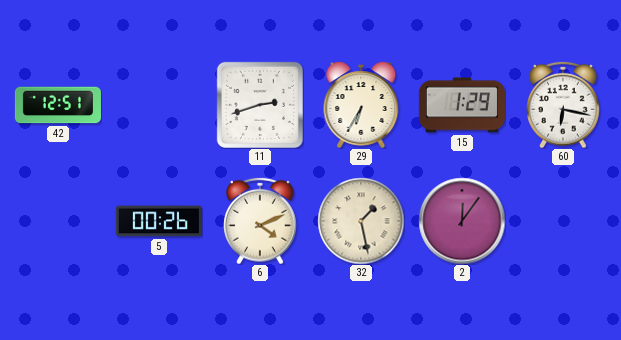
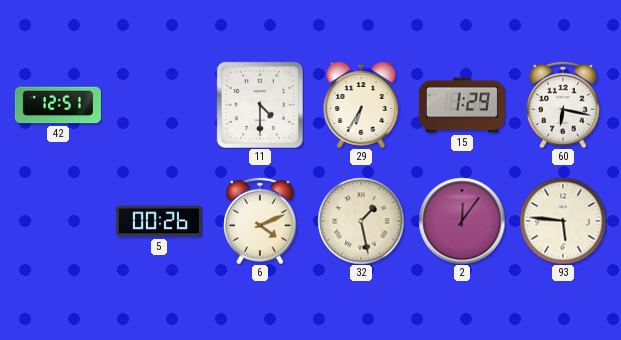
11: 2:42 -> 4:30 (260, 105)
93: none -> 5:46 (563, 221)
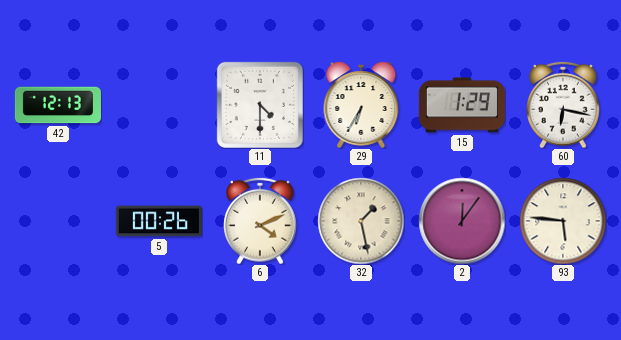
42: 12:51 -> 12:13 (58, 105)
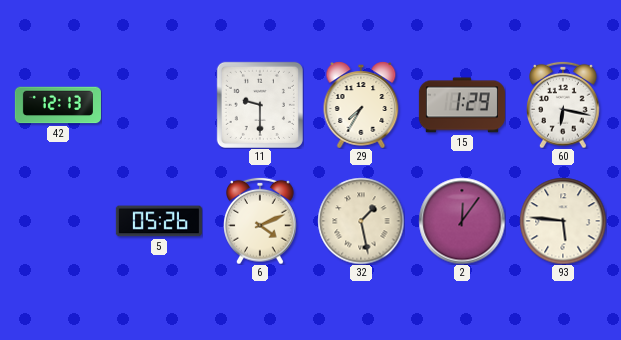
11: 4:30 -> 9:30 (260, 105)
29: 6:35 -> 7:35 (361, 105)
5: 00:26 -> 05:26 (159, 221)
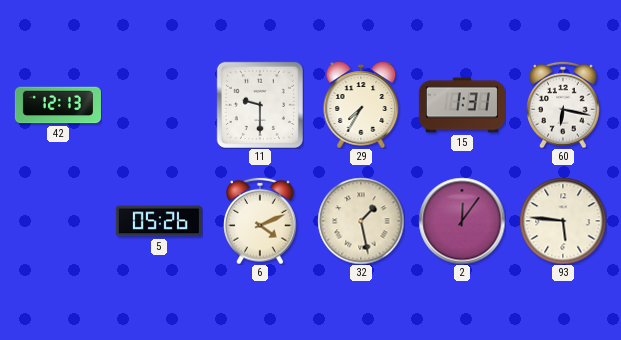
15: 1:29 -> 1:31 (462, 105)
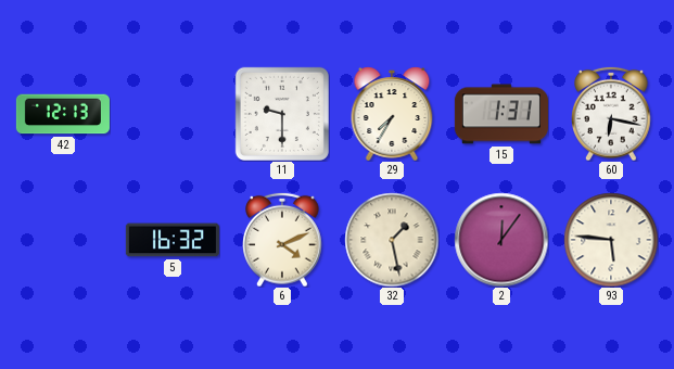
5: 05:26 -> 16:32 (173, 240)
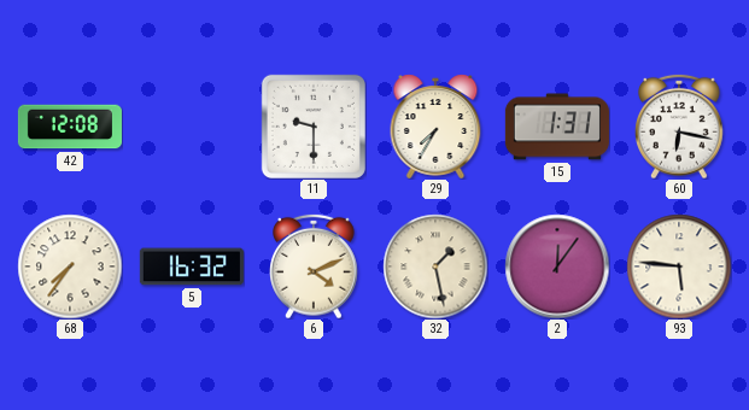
42: 12:13 -> 12:08 (70, 127)
68: none -> 7:36 (70, 266)
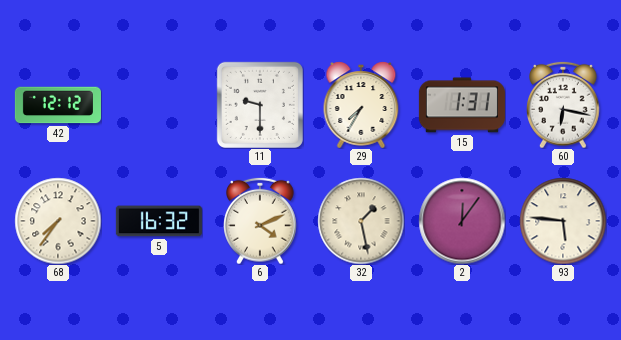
42: 12:08 -> 12:12 (58, 105)
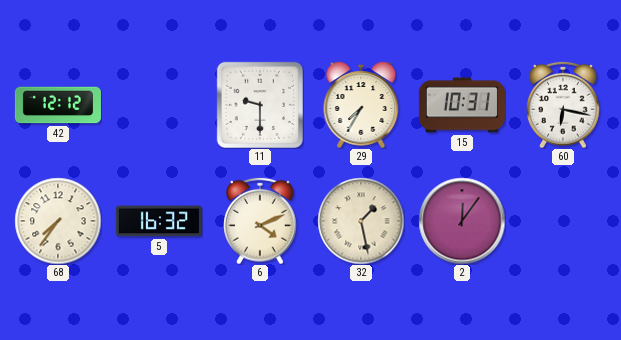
15: 1:31 -> 10:31 (462, 105)
93: 5:46 -> none (563, 221)
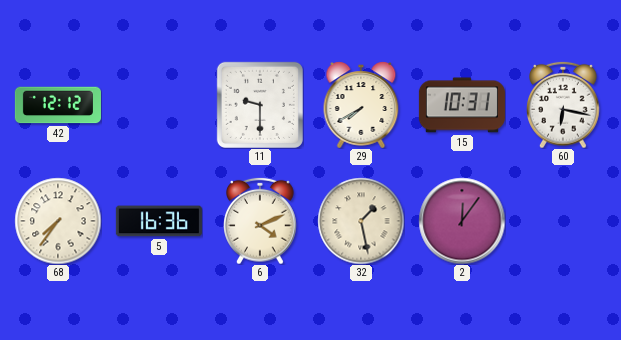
29: 7:35 -> 7:40 (361, 105)
5: 16:32 -> 16:36 (159, 221)
